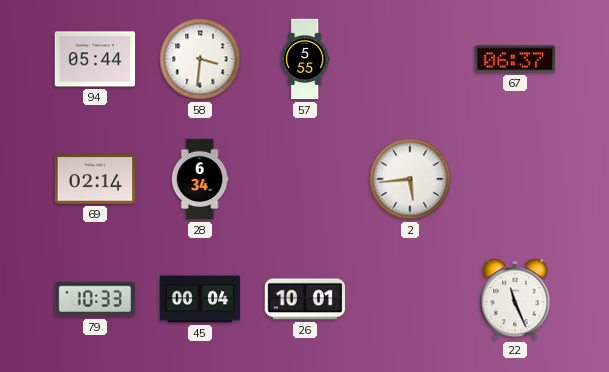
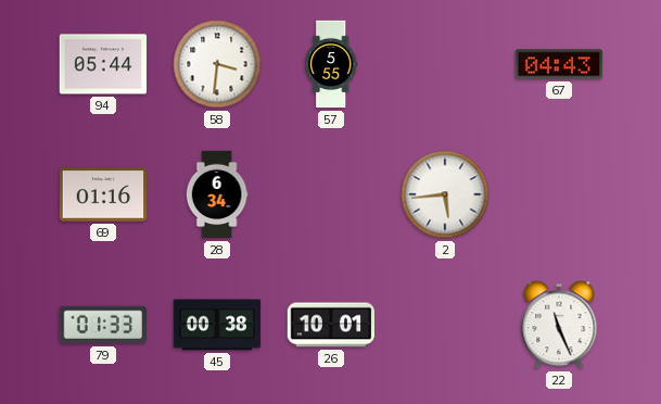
67: 06:37 -> 04:43 (559, 64)
69: 02:14 -> 01:16 (103, 194)
79: 10:33 -> 01:33 (102, 325)
45: 00:04 -> 00:38 (217, 325)
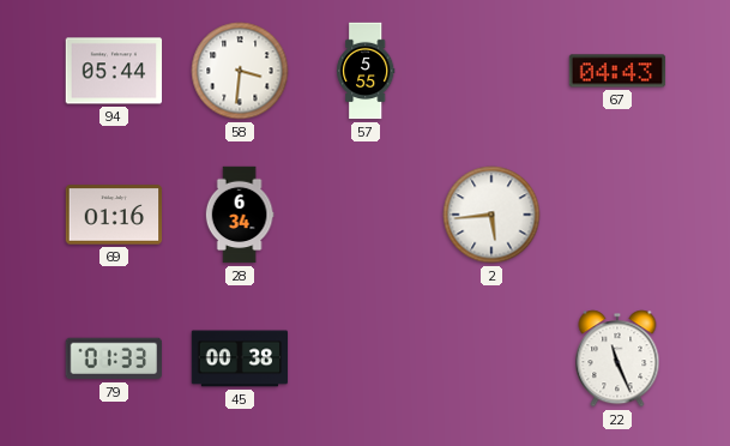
26: 10:01 -> none (331, 325)
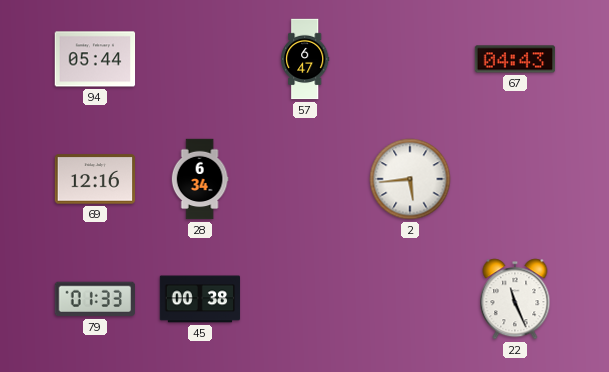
58: 3:31 -> none (240, 71)
57: 5:55 -> 6:47 (305, 59)
69: 01:16 -> 12:16 (95, 179)
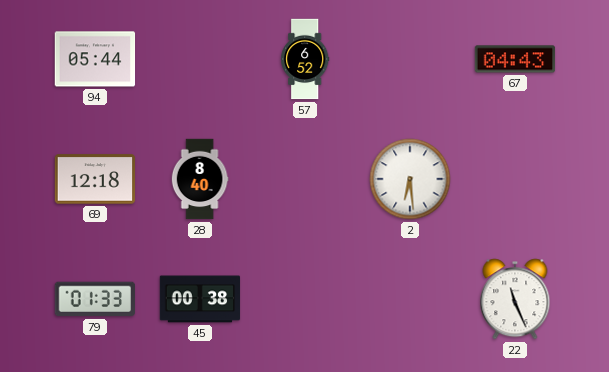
57: 6:47 -> 6:52 (305, 59)
69: 12:16 -> 12:18 (95, 179)
28: 6:34 -> 8:40 (200, 179)
2: 5:44 -> 6:29 (410, 179)
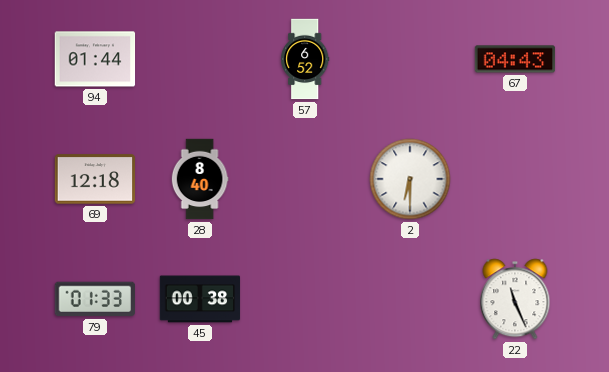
94: 05:44 -> 01:44 (95, 59)
2: 6:29 -> 6:30 (410, 179)
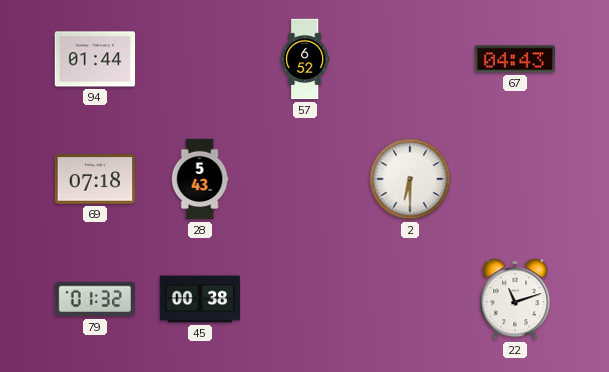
69: 12:18 -> 07:18 (95, 179)
28: 8:40 -> 5:43 (200, 179)
79: 01:33 -> 01:32 (94, 299)
22: 11:26 -> 11:12 (515, 299)
